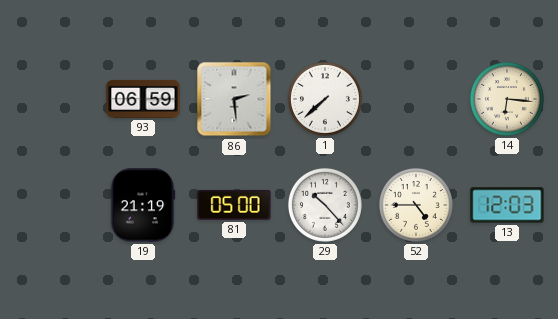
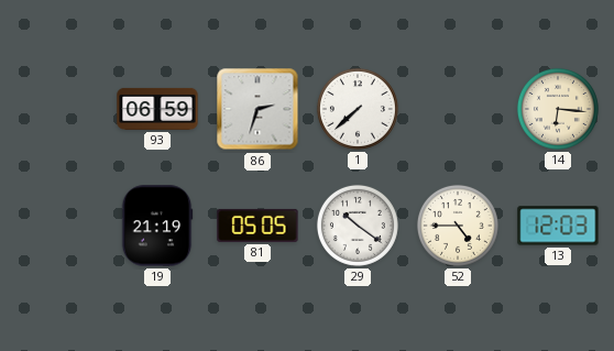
86: 2:29 -> 2:33 (257, 109)
81: 05:00 -> 05:05 (257, 226)
29: 10:23 -> 10:21 (358, 226)
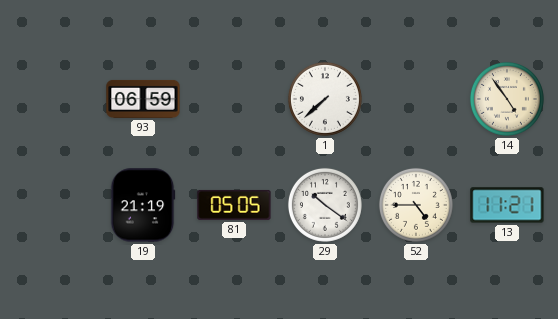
86: 2:33 -> none (257, 109)
14: 6:16 -> 4:54 (507, 99)
13: 12:03 -> 11:21 (507, 205)
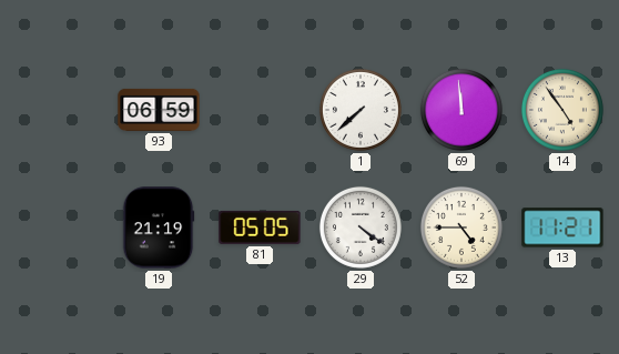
69: none -> 11:59 (461, 110)
29: 10:21 -> 4:21 (361, 227)
